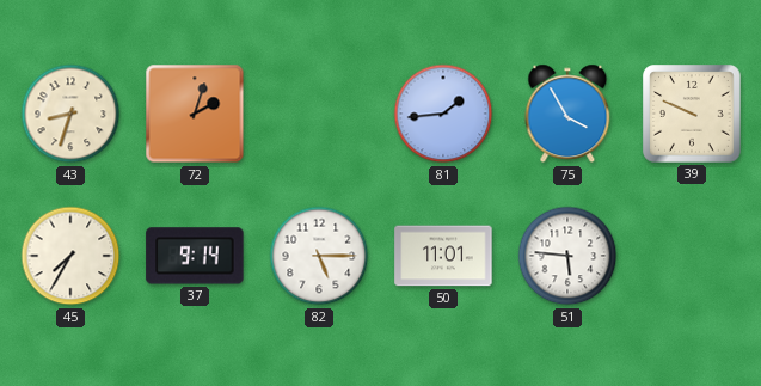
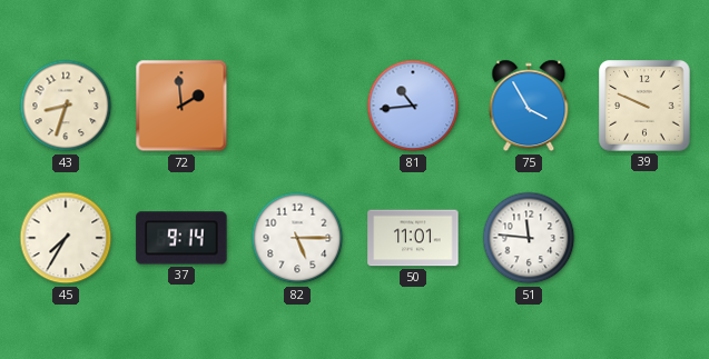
72: 2:03 -> 1:59 (181, 106)
81: 1:44 -> 10:44 (413, 106)
51: 5:46 -> 11:46 (529, 238)
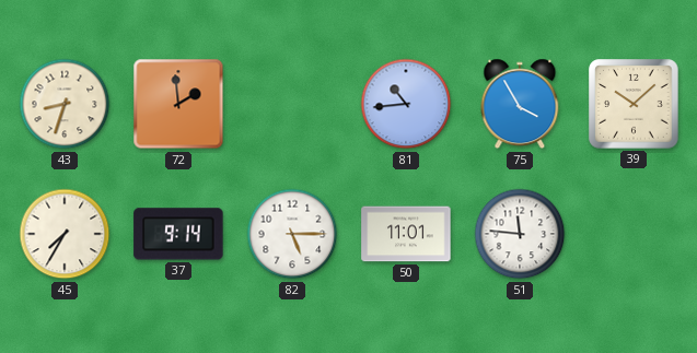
39: 9:49 -> 10:08 (634, 104)
